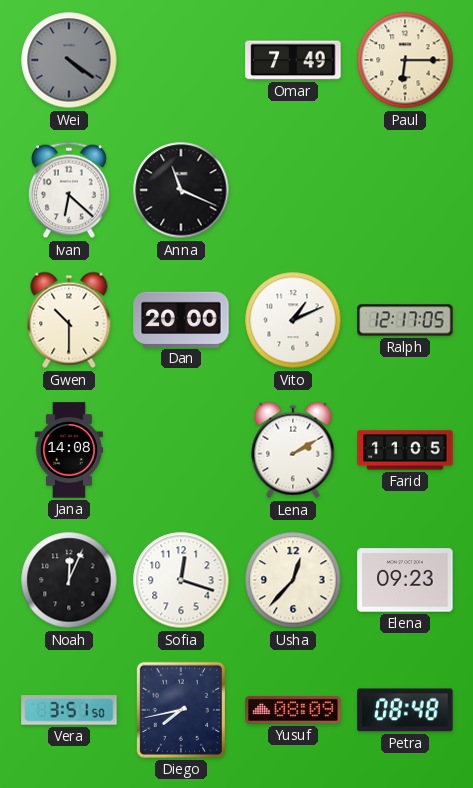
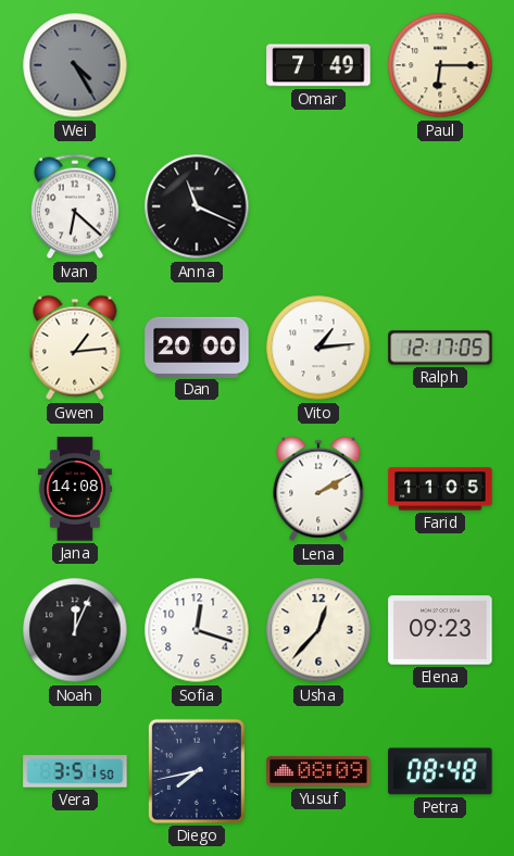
Wei: 4:21 -> 4:25 (75, 65)
Gwen: 10:30 -> 1:14 (75, 348)
Vito: 1:11 -> 1:14 (318, 348)
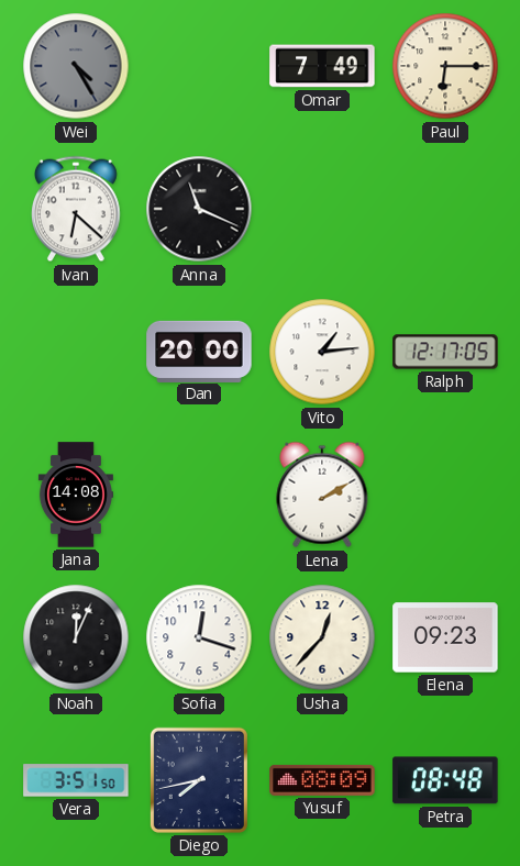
Gwen: 1:14 -> none (75, 348)
Farid: 11:05 -> none (440, 489)
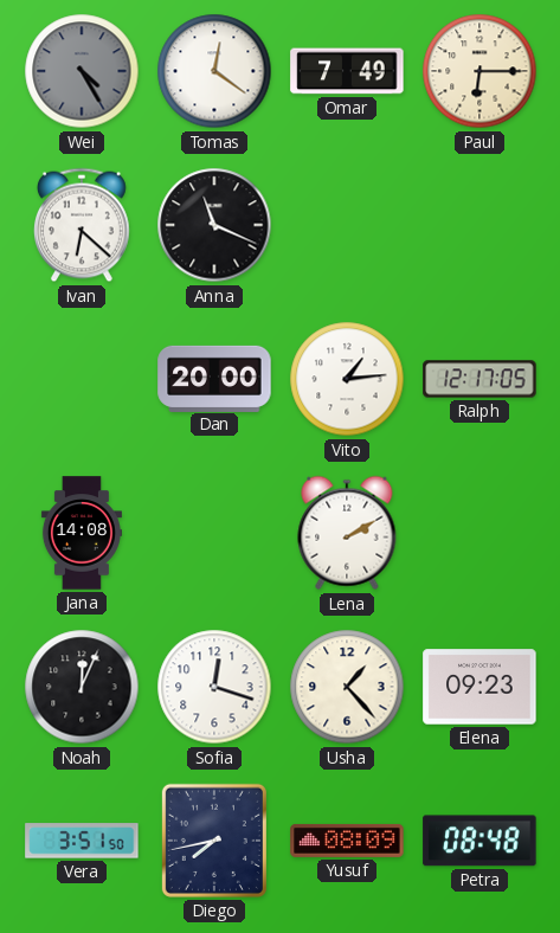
Tomas: none -> 12:21 (214, 71)
Usha: 12:37 -> 1:23 (347, 687)
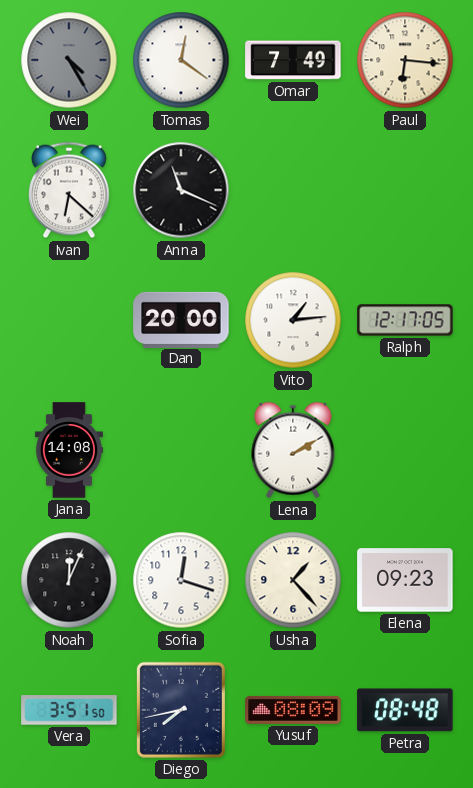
Paul: 6:15 -> 6:16 (405, 60)
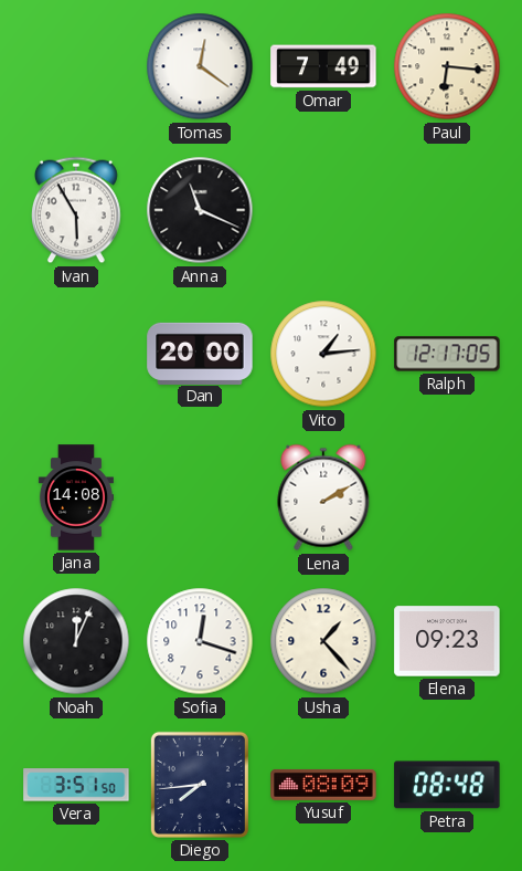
Wei: 4:25 -> none (69, 60)
Ivan: 6:22 -> 5:55 (77, 210)
Diego: 7:43 -> 7:44 (200, 785)
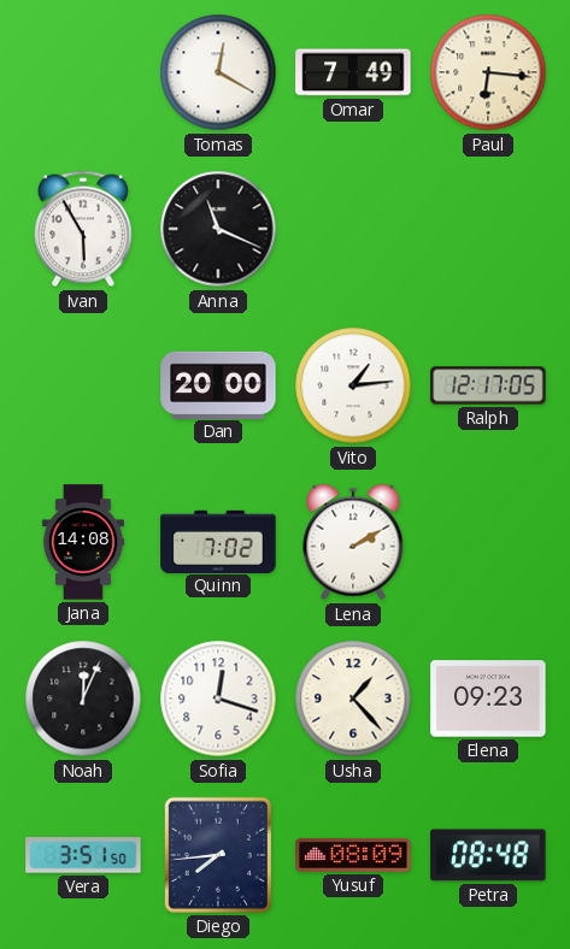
Tomas: 12:21 -> 12:20 (218, 72)
Quinn: none -> 7:02 (218, 541)
